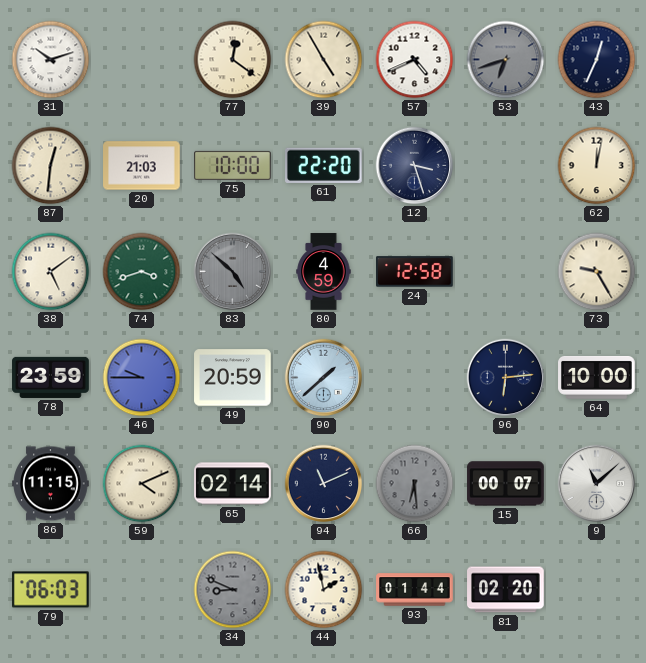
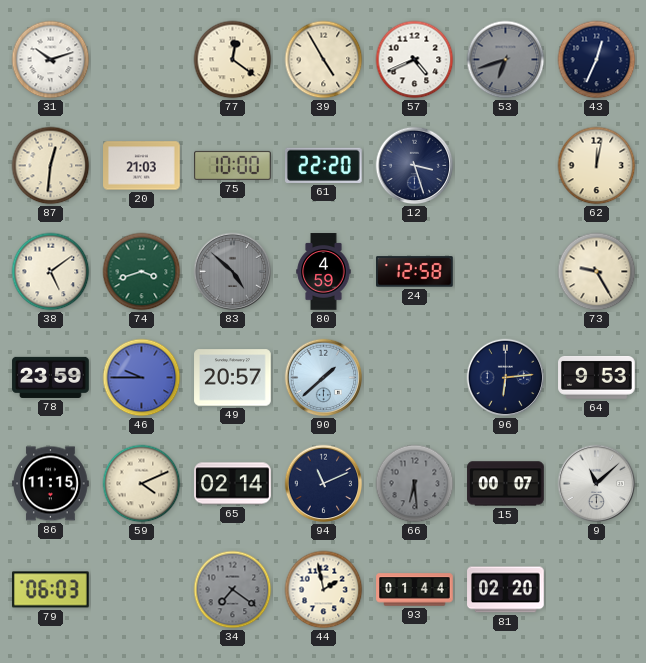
49: 20:59 -> 20:57 (233, 378)
64: 10:00 -> 9:53 (597, 377)
34: 8:49 -> 7:21 (233, 590)
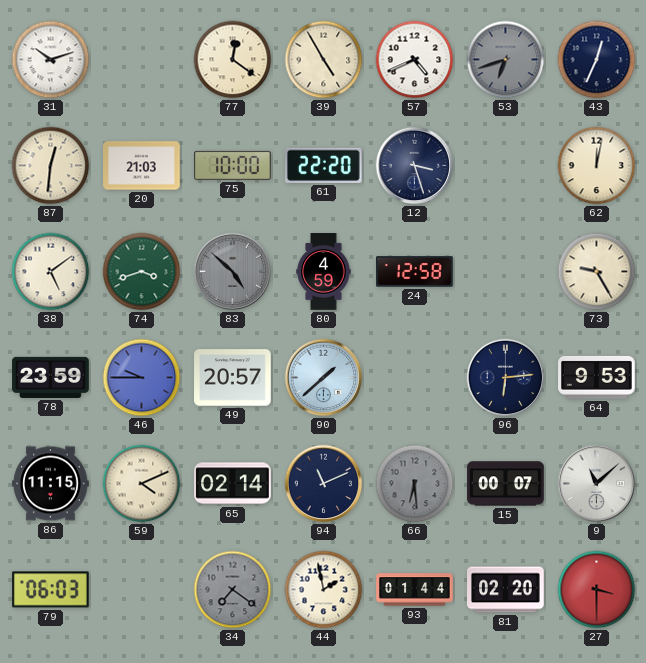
27: none -> 3:30 (597, 590)
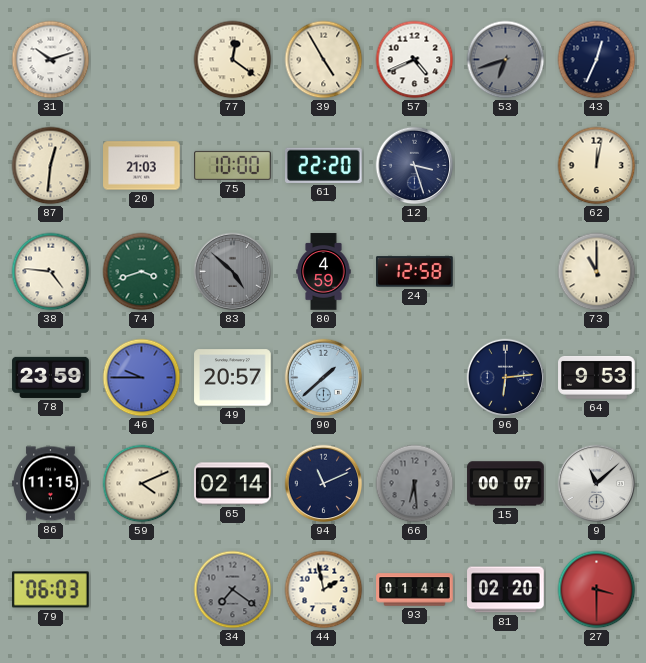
38: 5:09 -> 4:46 (51, 272)
73: 9:25 -> 11:00 (597, 272)
